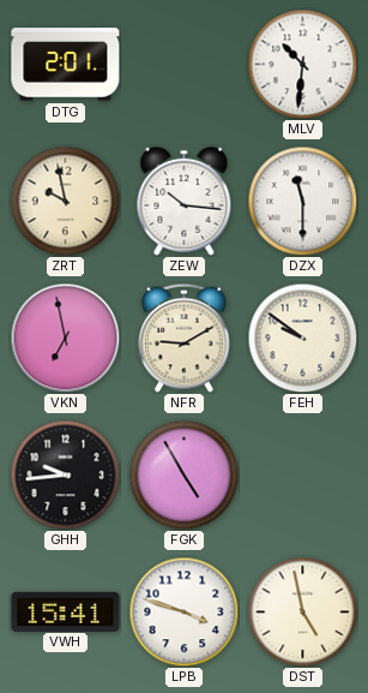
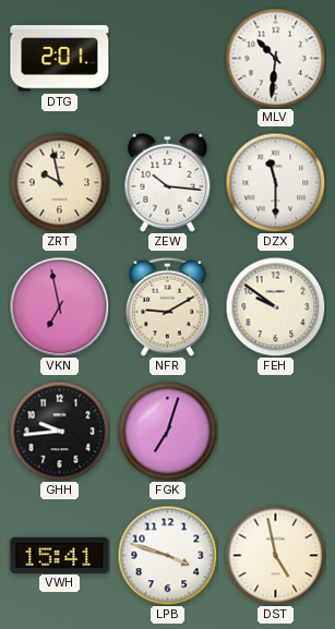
FGK: 4:55 -> 7:03 (167, 431)
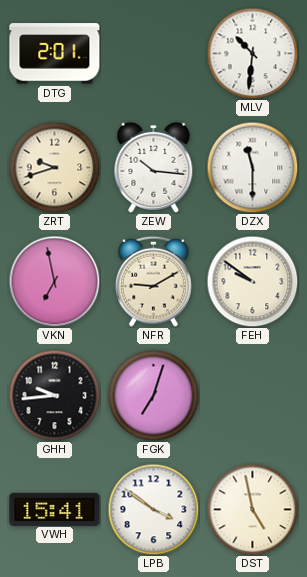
ZRT: 9:58 -> 9:42 (54, 167)
LPB: 3:48 -> 3:51 (153, 509)
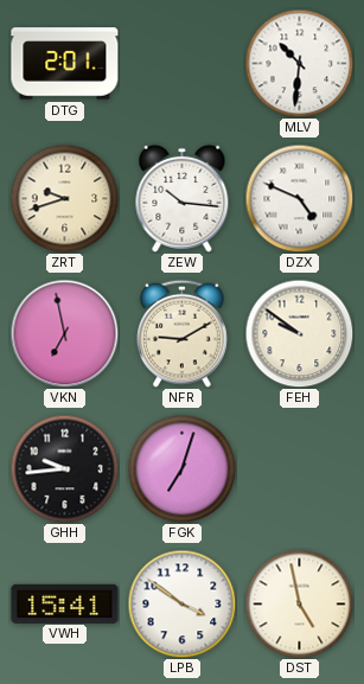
DZX: 11:30 -> 4:49 (299, 198)
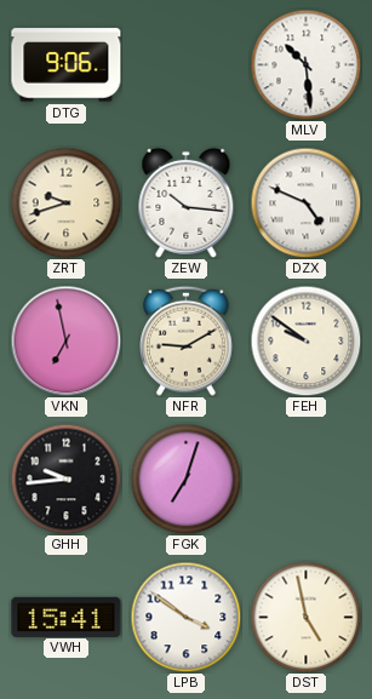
DTG: 2:01 -> 9:06 (67, 65)
MLV: 10:31 -> 10:29 (305, 64)
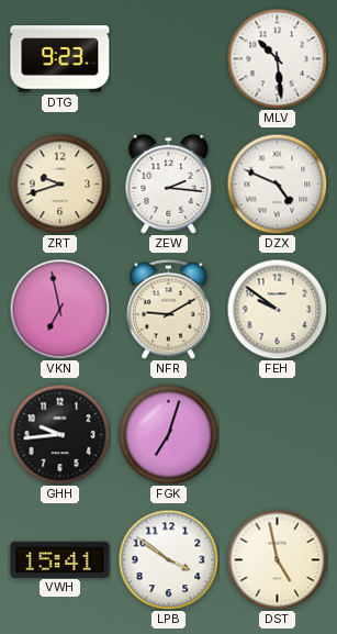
DTG: 9:06 -> 9:23 (60, 59)
ZEW: 10:16 -> 2:16 (169, 183)
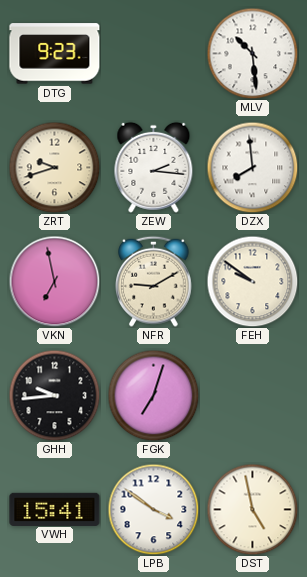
DZX: 4:49 -> 7:59 (252, 167)
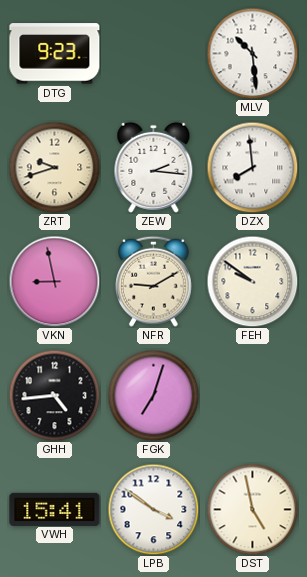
VKN: 6:58 -> 8:58 (54, 281)
GHH: 9:44 -> 4:44 (54, 395)
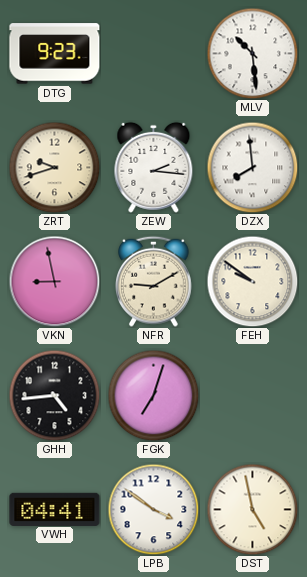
VWH: 15:41 -> 04:41 (55, 509)
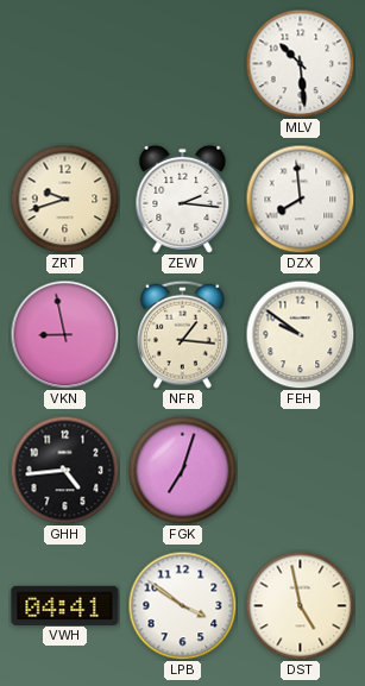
DTG: 9:23 -> none (55, 54)
NFR: 9:10 -> 1:16 (183, 334)
